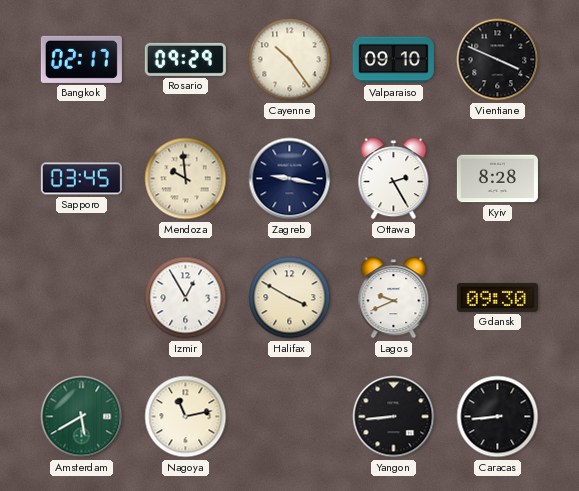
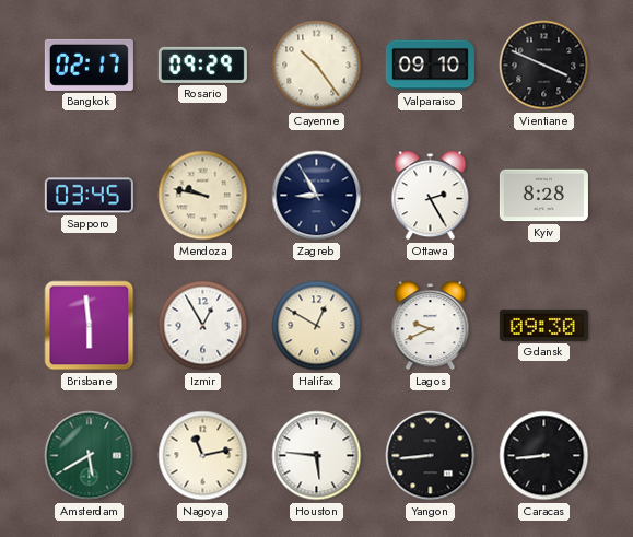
Mendoza: 9:59 -> 9:47 (203, 196)
Zagreb: 9:17 -> 8:55 (317, 196)
Brisbane: none -> 5:59 (90, 326)
Halifax: 3:50 -> 12:50 (317, 326)
Houston: none -> 5:46 (317, 456)
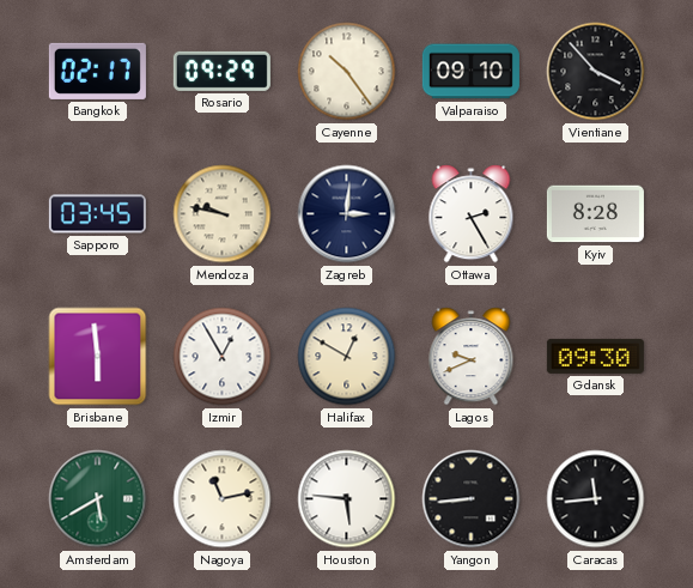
Vientiane: 3:49 -> 3:53 (596, 72)
Zagreb: 8:55 -> 3:01 (347, 214)
Caracas: 8:44 -> 11:44 (596, 499)
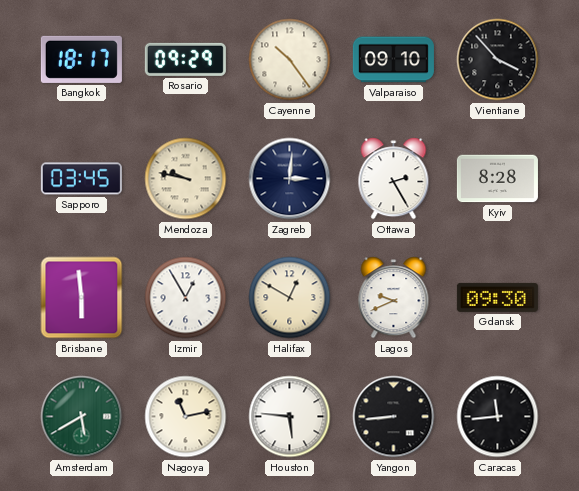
Bangkok: 02:17 -> 18:17 (81, 59)
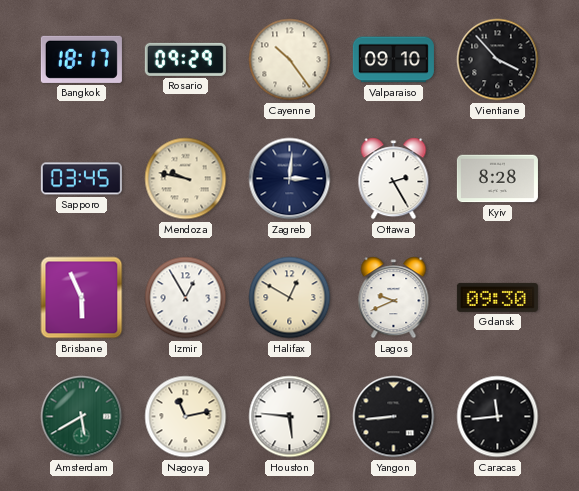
Brisbane: 5:59 -> 5:56 (82, 298)
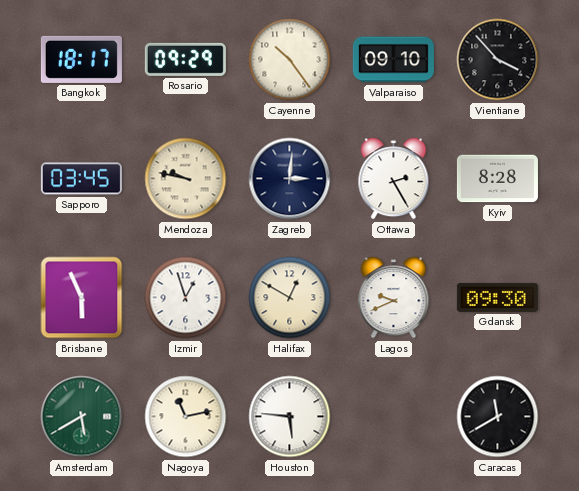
Izmir: 12:55 -> 12:57 (186, 298)
Yangon: 8:44 -> none (394, 417)
Caracas: 11:44 -> 11:40 (498, 417)
